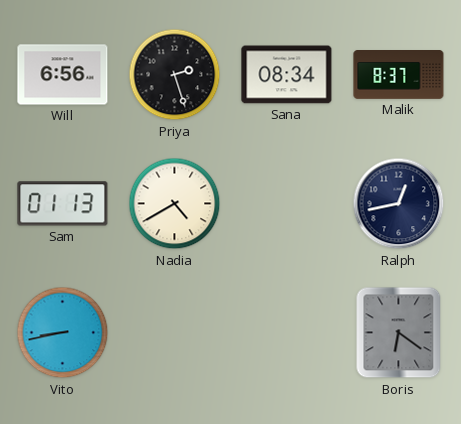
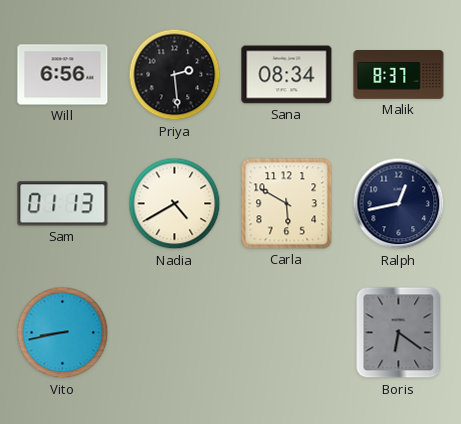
Priya: 2:27 -> 2:29 (175, 75)
Carla: none -> 5:50 (287, 204)
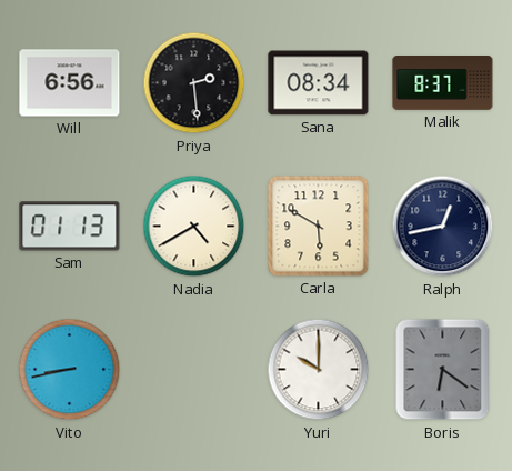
Yuri: none -> 10:00 (319, 370)
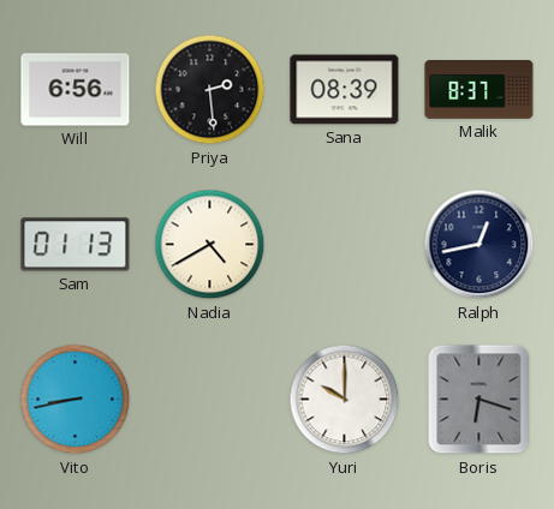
Sana: 08:34 -> 08:39 (345, 90)
Carla: 5:50 -> none (319, 227)
Boris: 6:21 -> 6:18 (479, 400)
